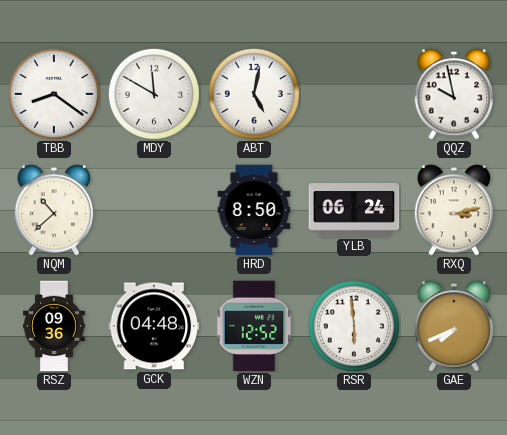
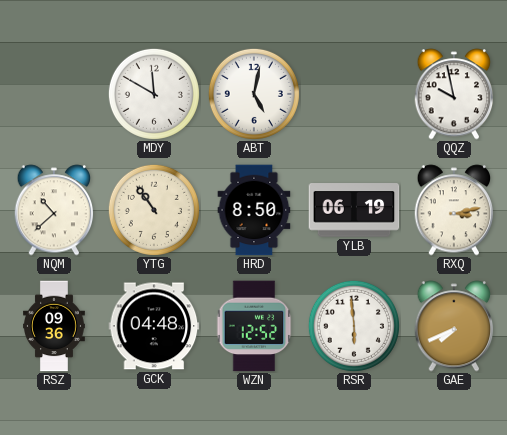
TBB: 8:21 -> none (54, 94)
YTG: none -> 10:54 (154, 210)
YLB: 06:24 -> 06:19 (354, 210)
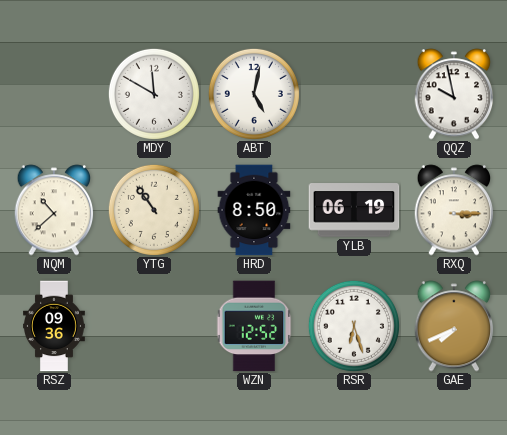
RXQ: 3:13 -> 3:15 (454, 210)
GCK: 04:48 -> none (154, 326)
RSR: 5:59 -> 6:27 (354, 326)
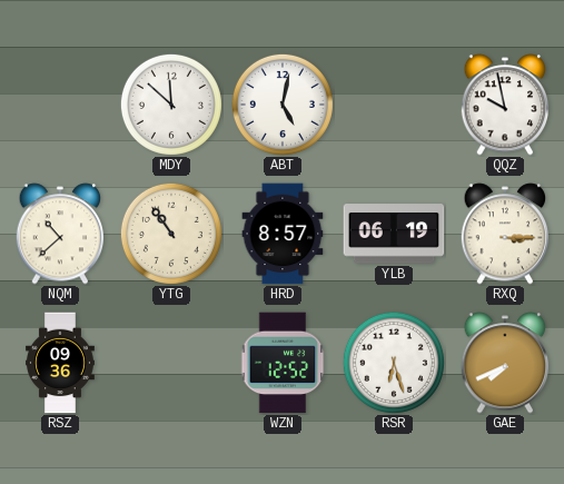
MDY: 11:50 -> 11:52 (171, 105)
HRD: 8:50 -> 8:57 (283, 234)
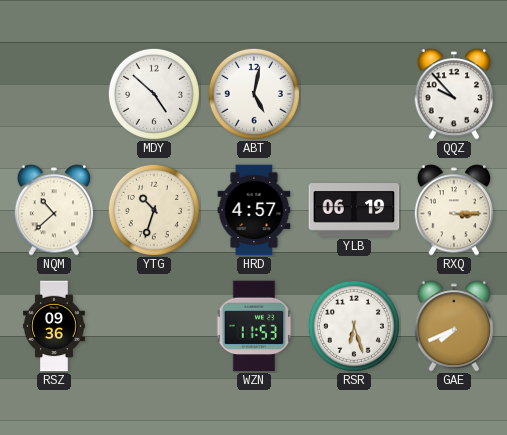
MDY: 11:52 -> 4:52 (154, 94)
QQZ: 9:58 -> 9:53 (454, 94)
YTG: 10:54 -> 10:33 (154, 210)
HRD: 8:57 -> 4:57 (254, 210)
WZN: 12:52 -> 11:53 (254, 326)
